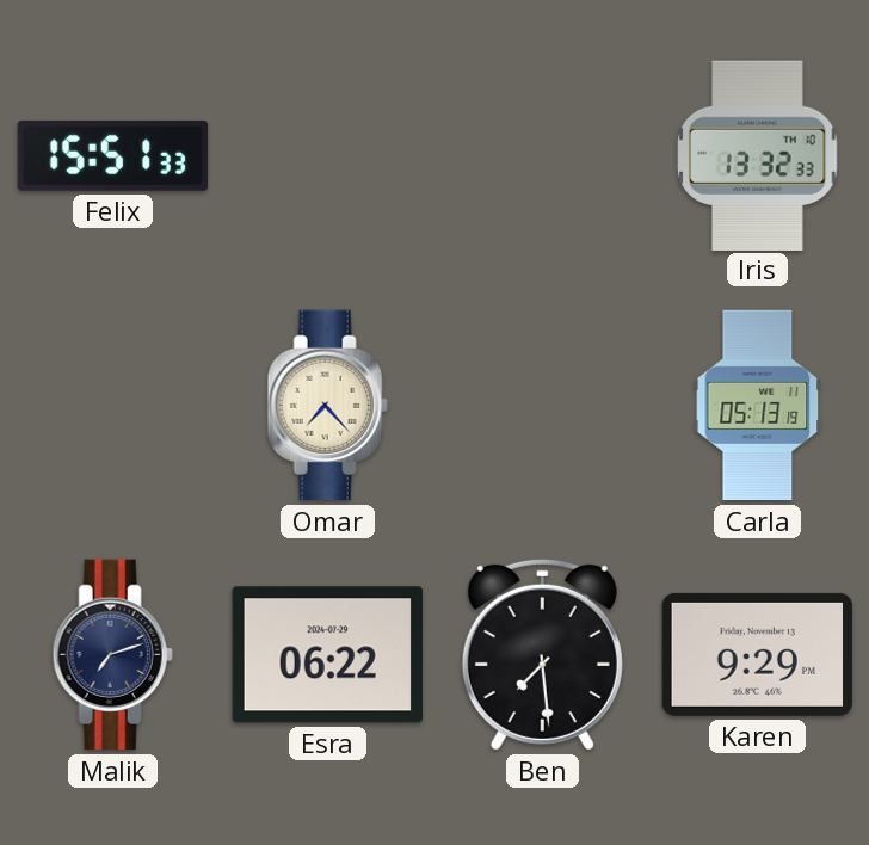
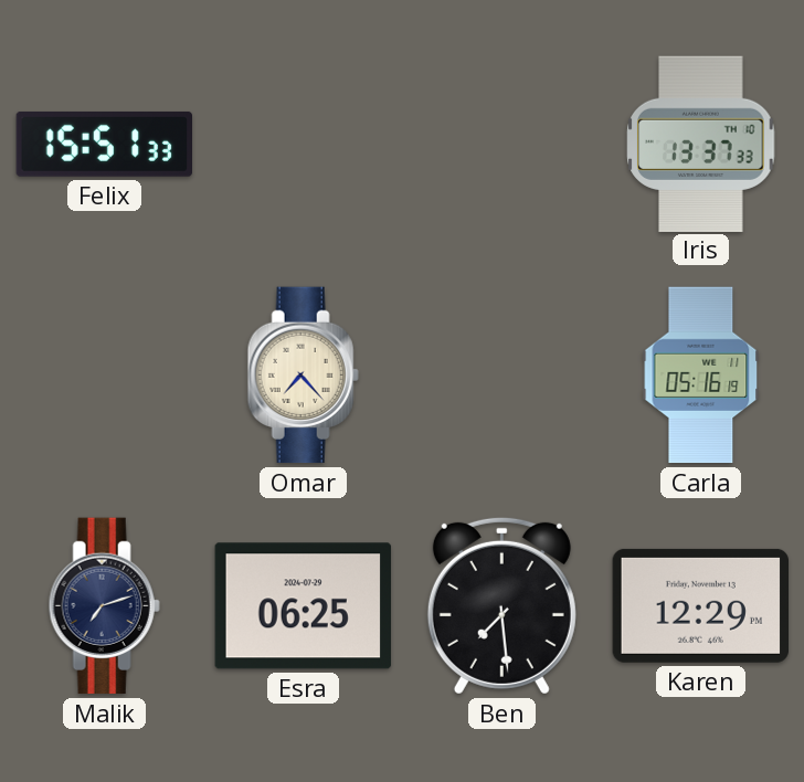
Iris: 13:32 -> 13:37 (701, 144)
Carla: 05:13 -> 05:16 (701, 376)
Esra: 06:22 -> 06:25 (303, 606)
Karen: 9:29 -> 12:29 (700, 605)
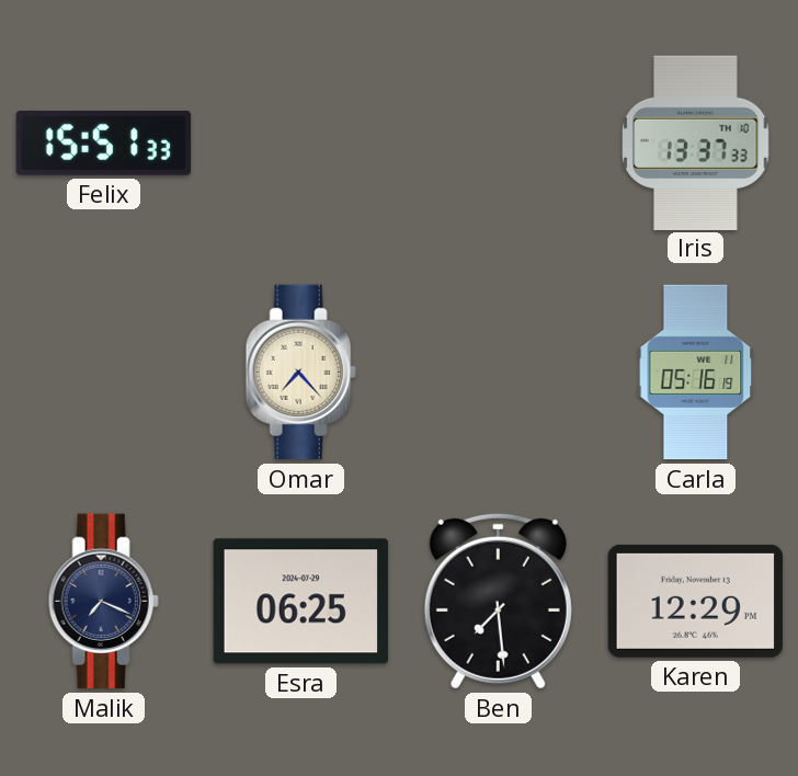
Malik: 7:12 -> 7:19 (103, 602)
